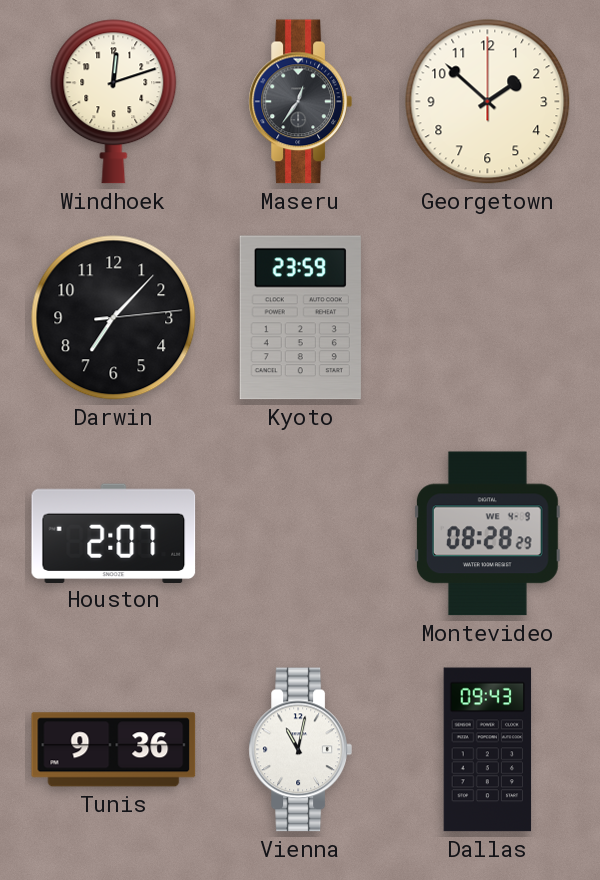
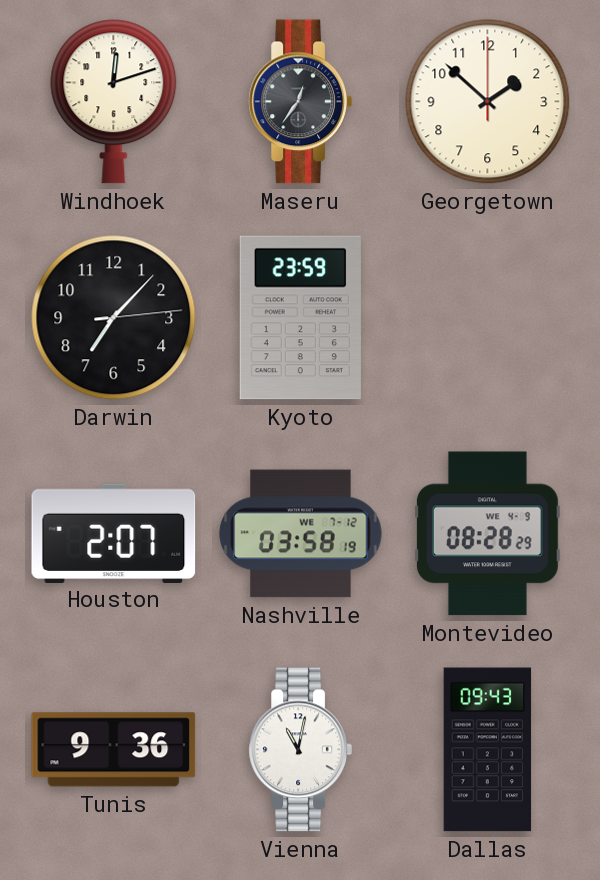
Nashville: none -> 03:58 (301, 534)
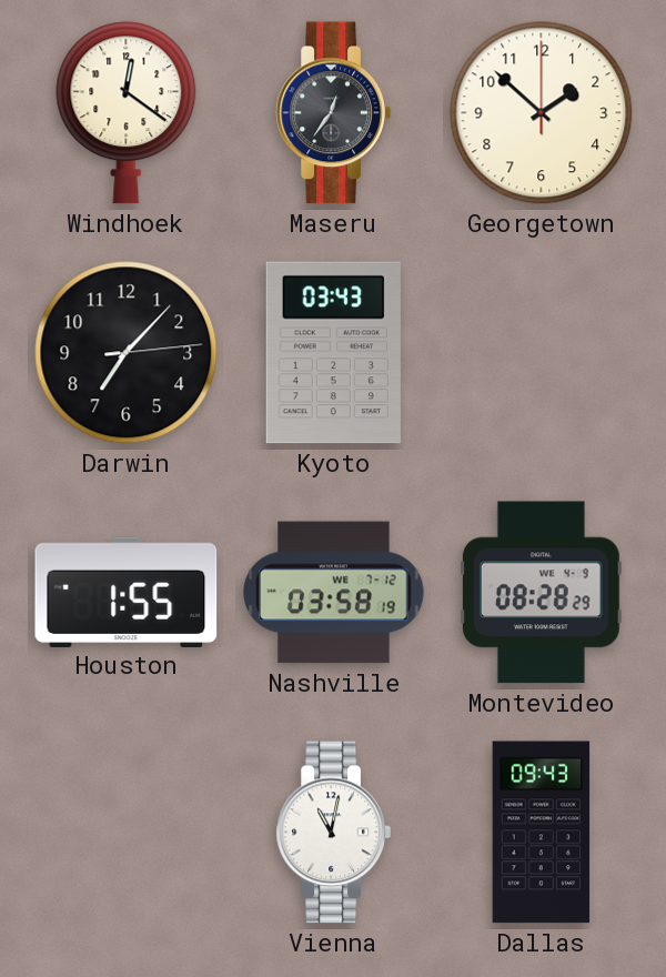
Windhoek: 12:12 -> 12:21 (127, 113)
Kyoto: 23:59 -> 03:43 (333, 353)
Houston: 2:07 -> 1:55 (127, 592)
Tunis: 9:36 -> none (114, 750)
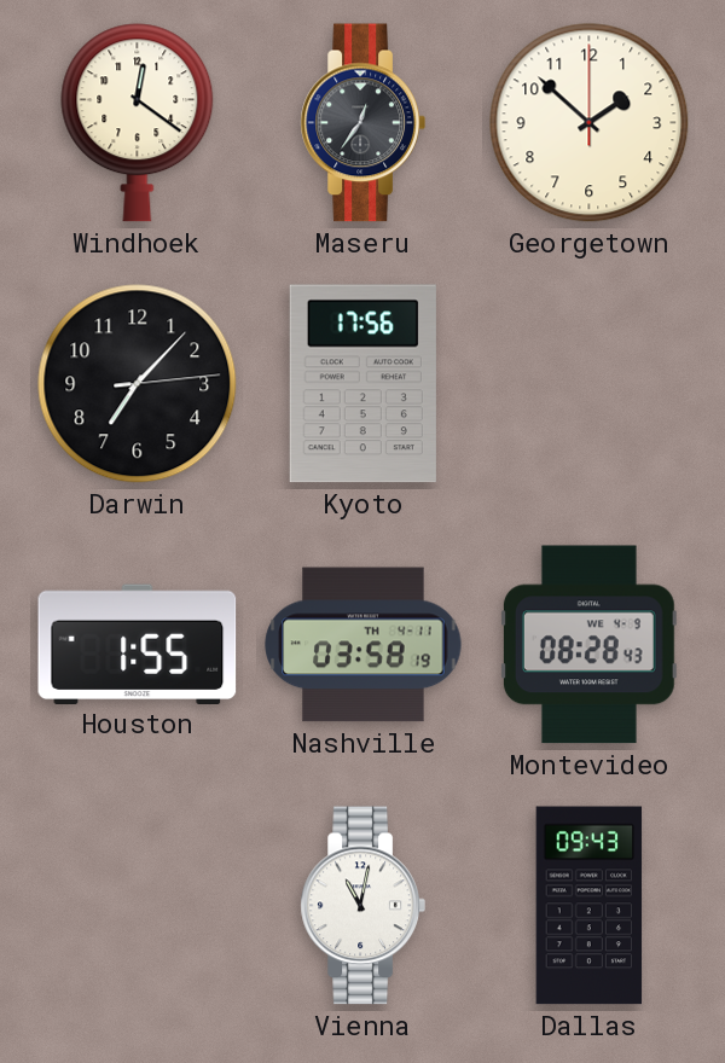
Kyoto: 03:43 -> 17:56 (362, 384)
Nashville date: WE 7-12 -> TH 4-11 (364, 645)
Montevideo: 08:28:29 -> 08:28:43 (588, 645)
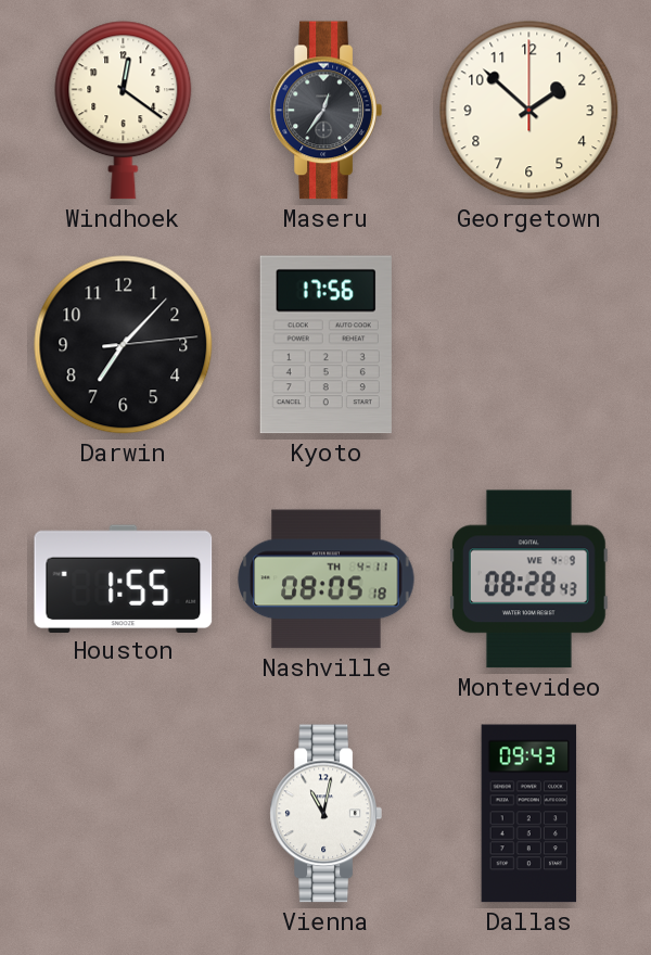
Nashville: 03:58 -> 08:05 (327, 580)
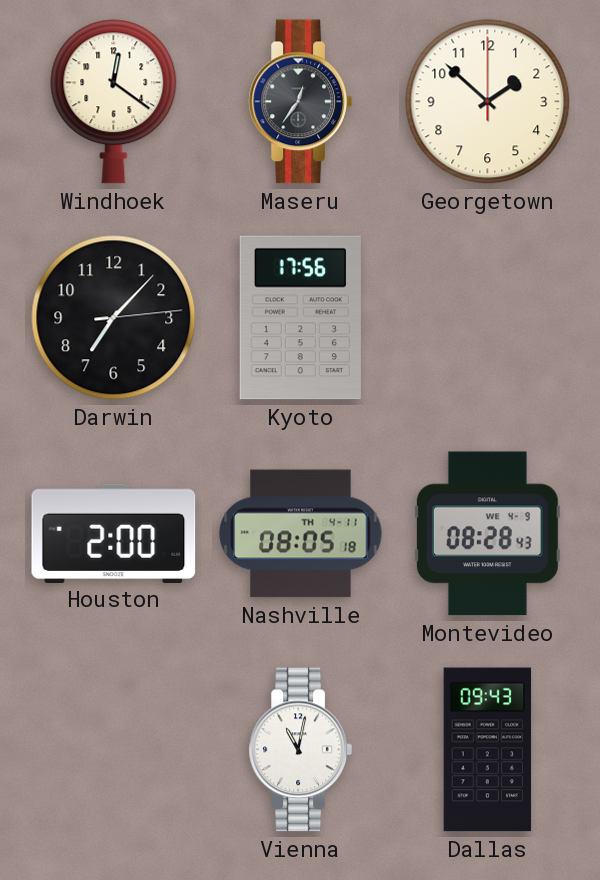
Houston: 1:55 -> 2:00 (114, 533)
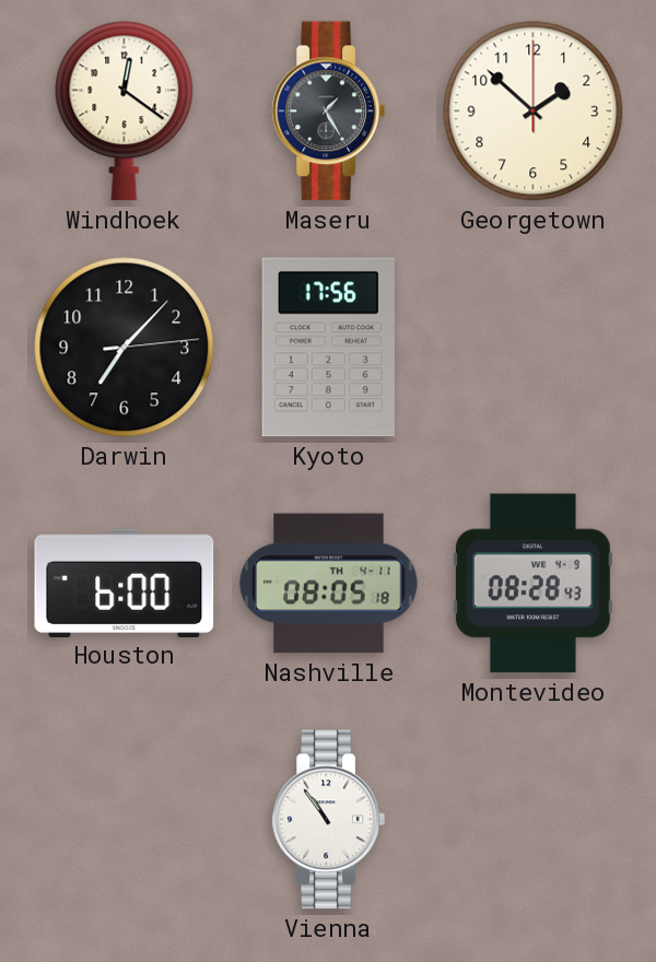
Maseru: 12:36 -> 1:25 (328, 112)
Houston: 2:00 -> 6:00 (125, 583)
Vienna: 11:02 -> 10:54 (328, 820)
Dallas: 09:43 -> none (488, 750)
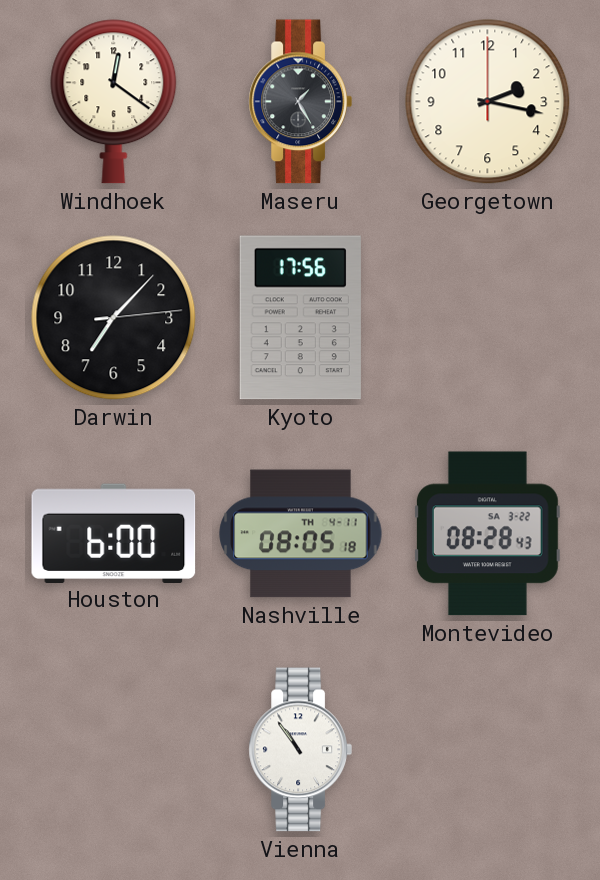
Georgetown: 1:52 -> 2:17 (488, 102)
Montevideo date: WE 4-9 -> SA 3-22 (487, 534)
